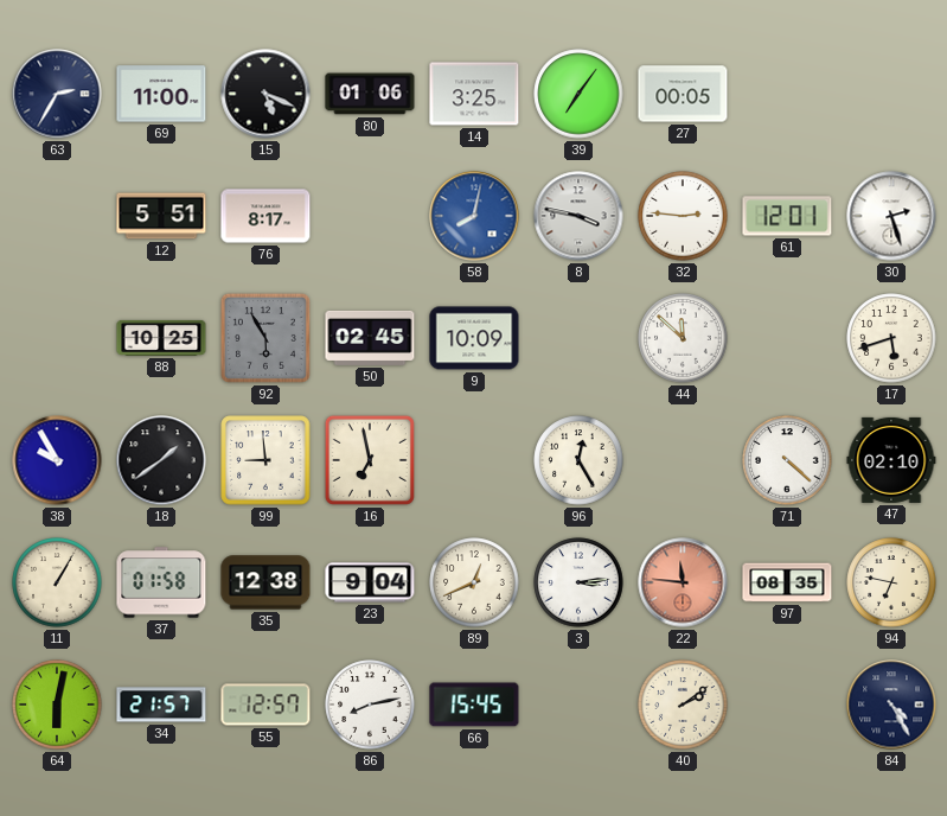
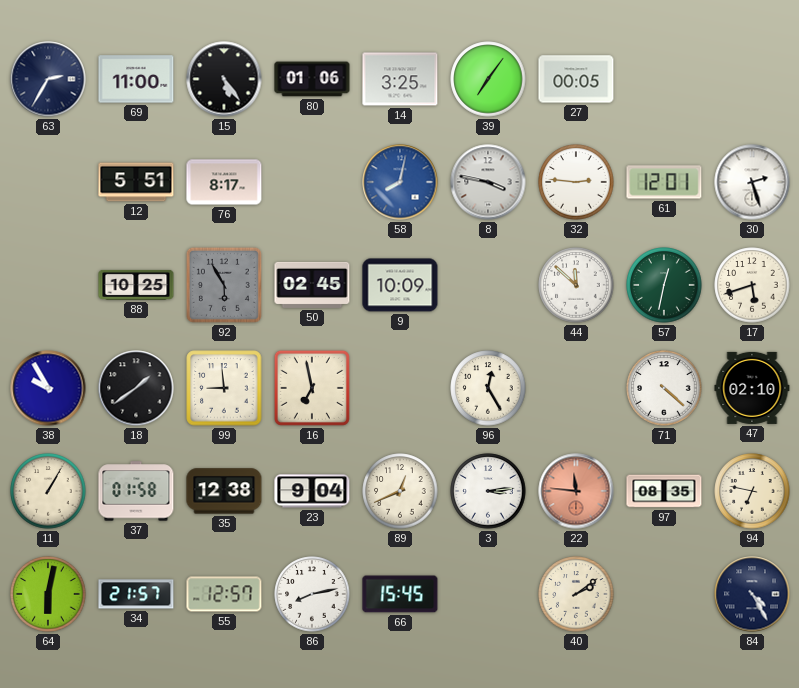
15: 5:19 -> 5:24 (224, 79)
57: none -> 12:32 (664, 285)
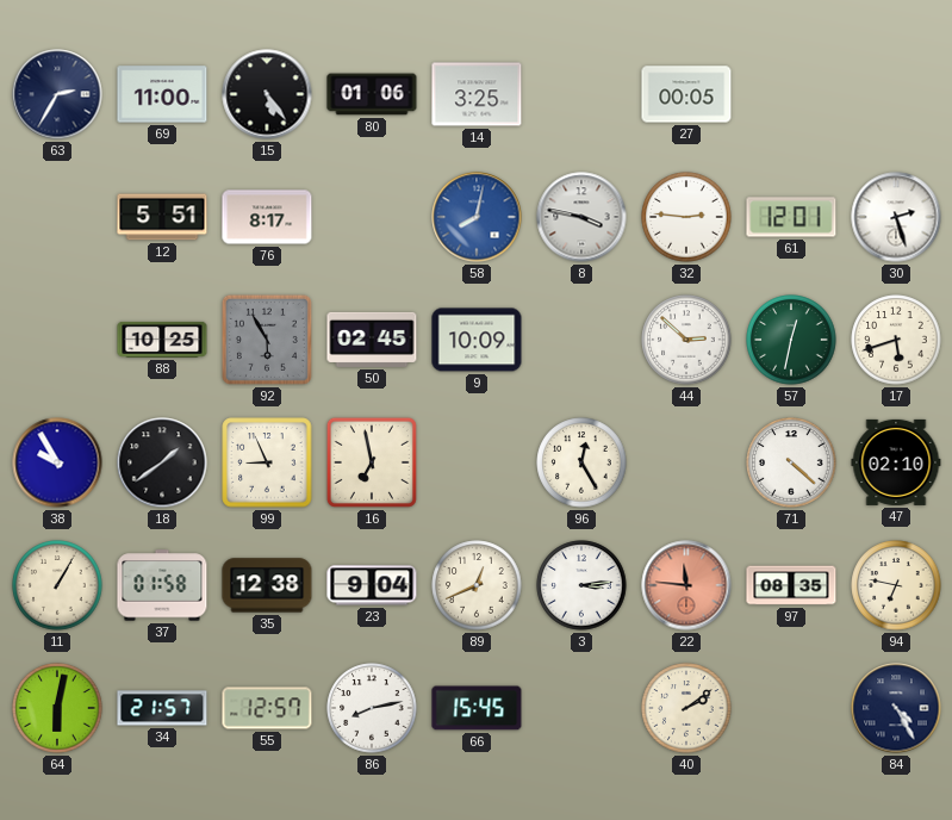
39: 7:06 -> none (488, 79)
44: 11:52 -> 2:52 (686, 340)
99: 8:59 -> 8:56 (267, 462)
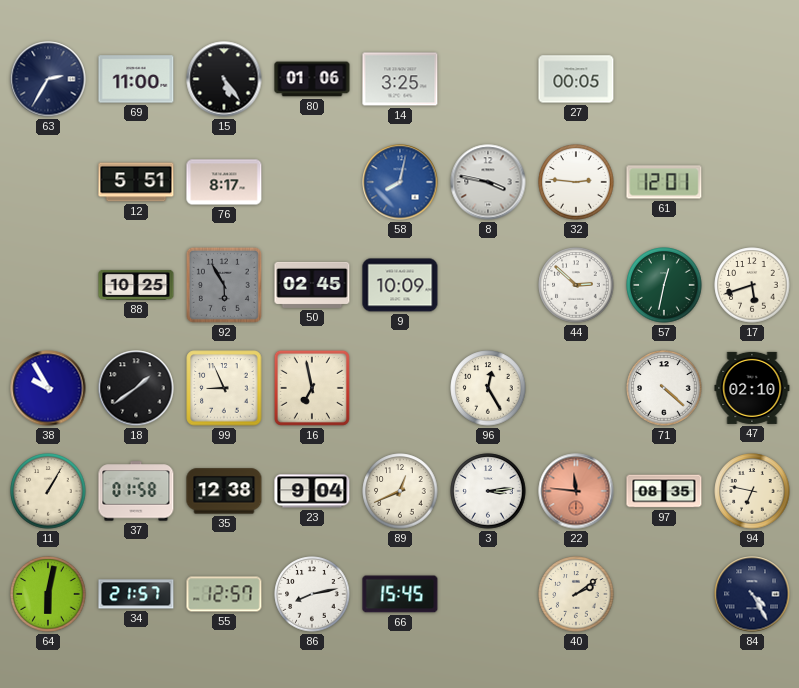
30: 2:27 -> none (896, 217)
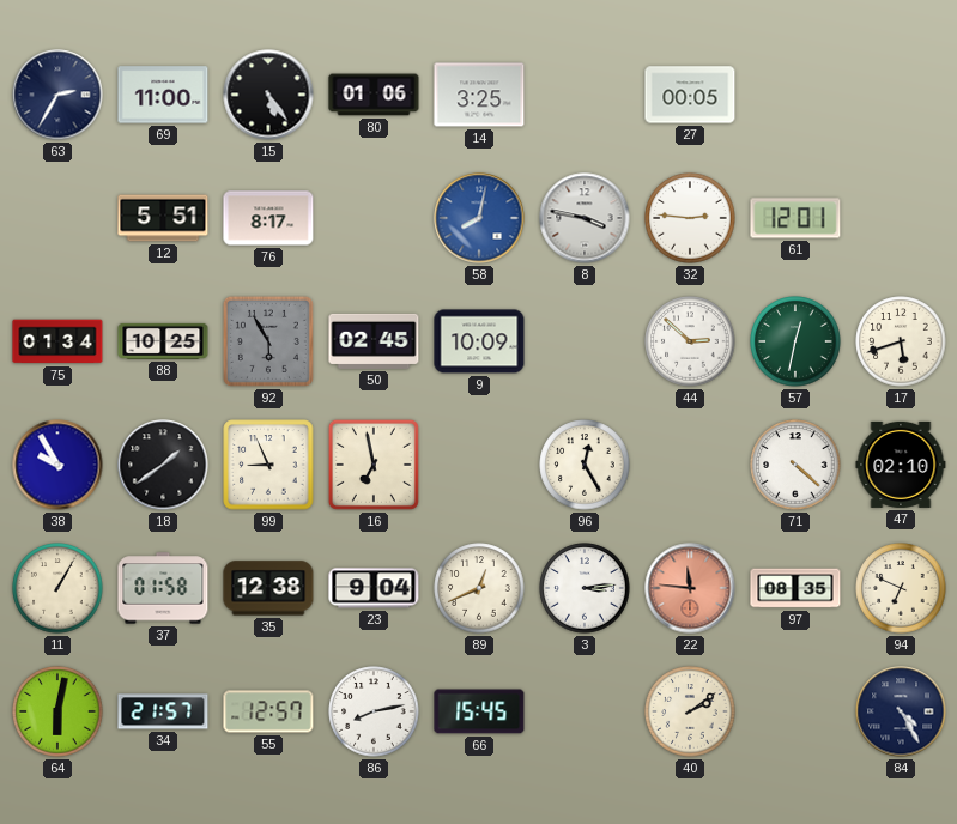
75: none -> 01:34 (57, 341)
94: 6:47 -> 6:49 (901, 588)
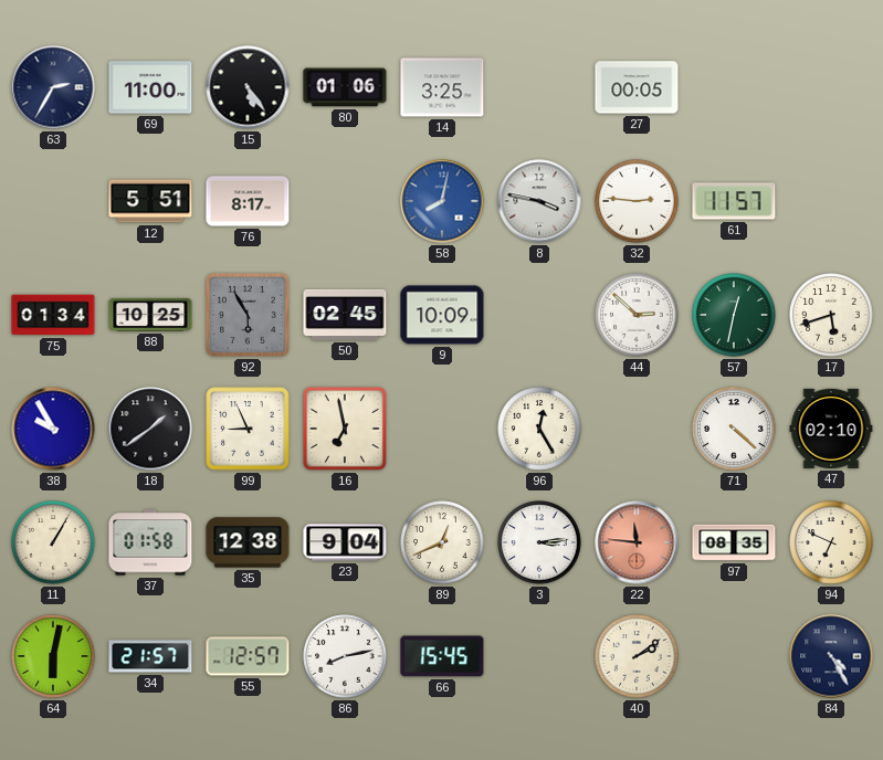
61: 12:01 -> 11:57 (734, 201)
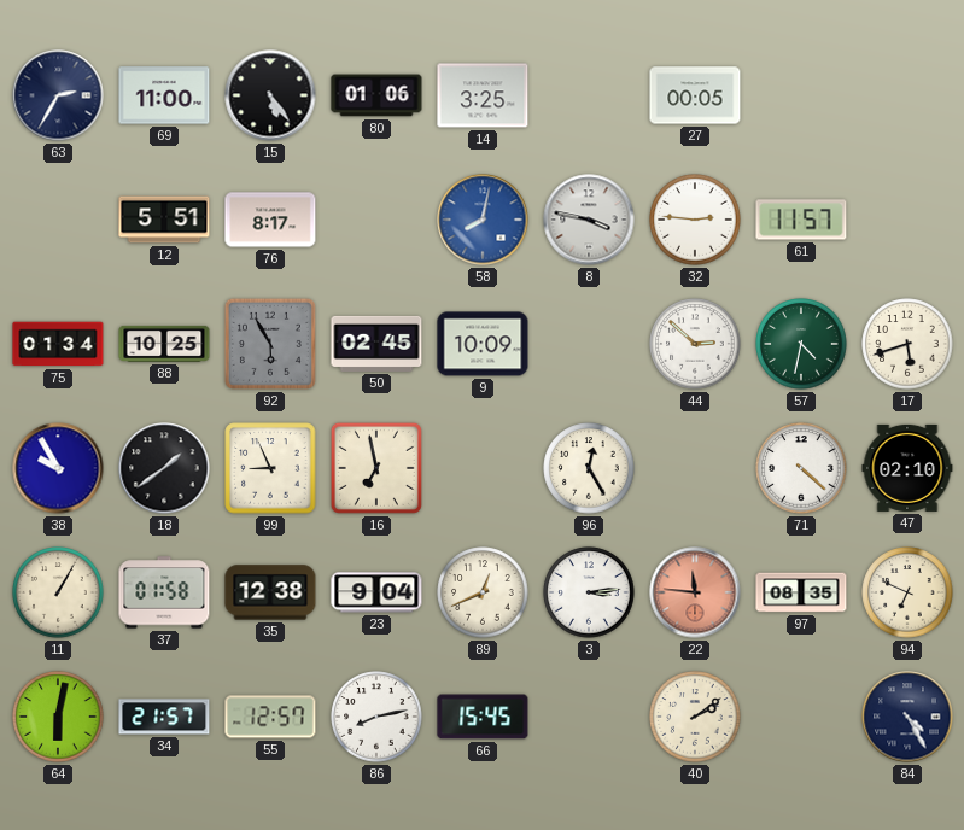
57: 12:32 -> 4:32 (801, 344)
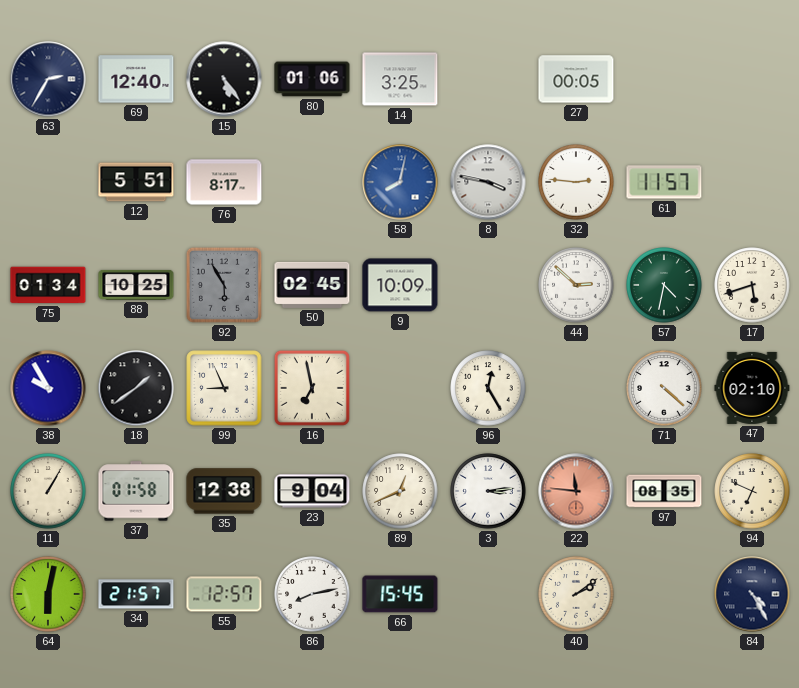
69: 11:00 -> 12:40 (136, 79)
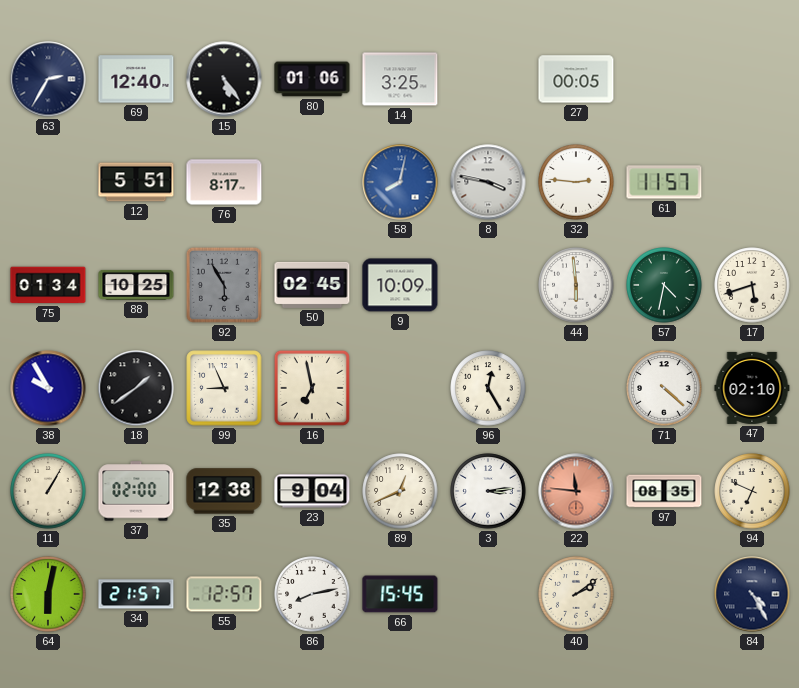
44: 2:52 -> 5:59 (576, 285)
37: 01:58 -> 02:00 (136, 491)
